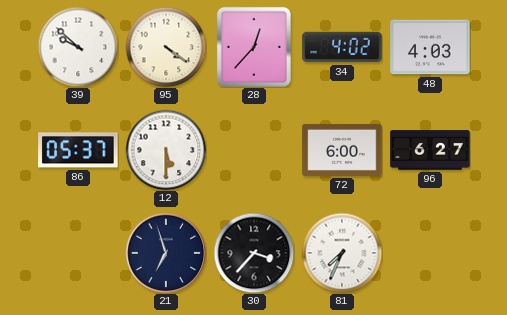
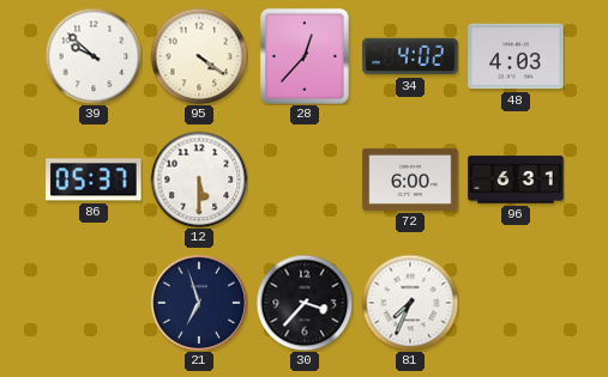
96: 6:27 -> 6:31 (516, 180)
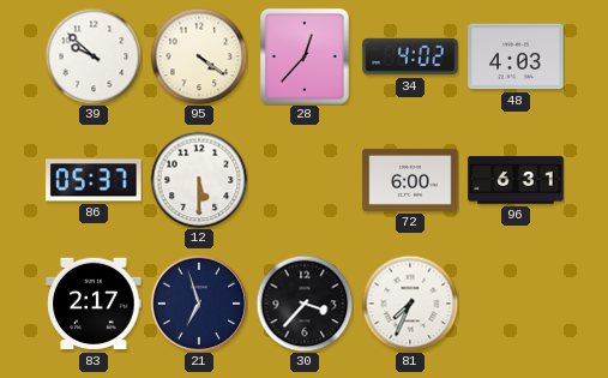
83: none -> 2:17 (94, 304)
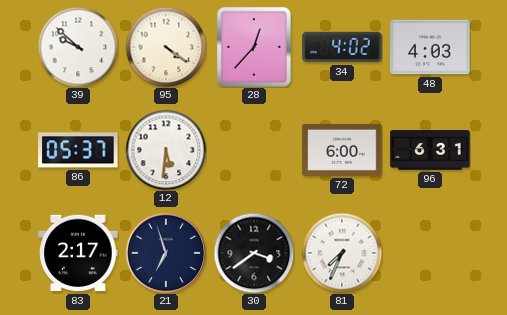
12: 5:30 -> 5:31 (166, 150)
30: 3:37 -> 3:39 (254, 253)
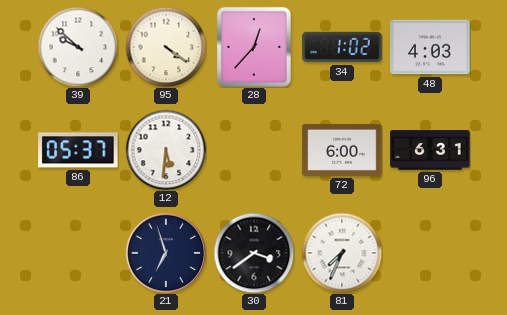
34: 4:02 -> 1:02 (342, 47)
83: 2:17 -> none (78, 253)
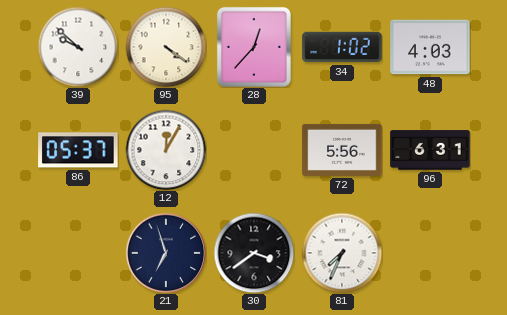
12: 5:31 -> 12:05 (166, 150)
72: 6:00 -> 5:56 (342, 150)
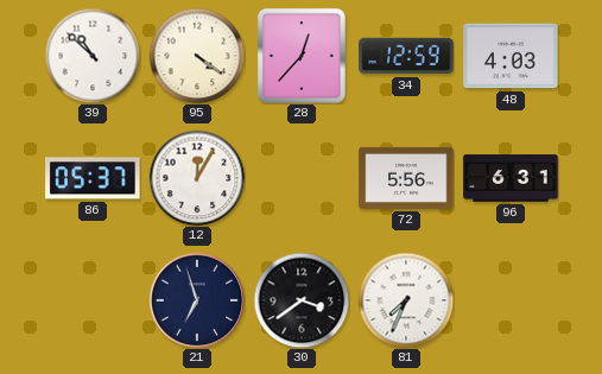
39: 9:52 -> 10:52 (93, 56)
34: 1:02 -> 12:59 (406, 56)
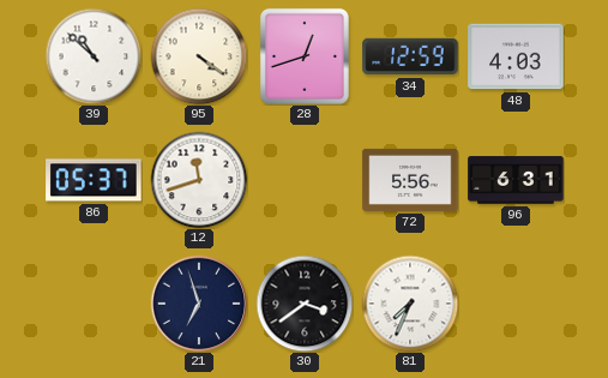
28: 12:37 -> 12:42 (305, 56)
12: 12:05 -> 11:42 (199, 180)
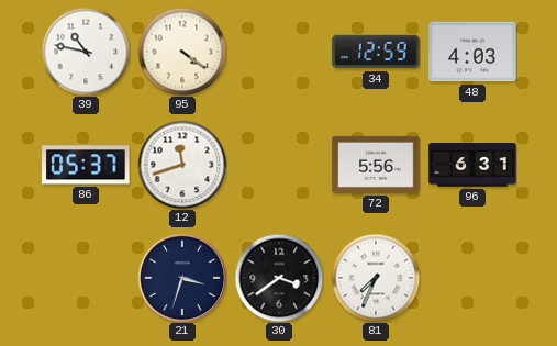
39: 10:52 -> 10:47 (86, 52)
28: 12:42 -> none (305, 56)
21: 6:57 -> 3:33 (182, 278)
